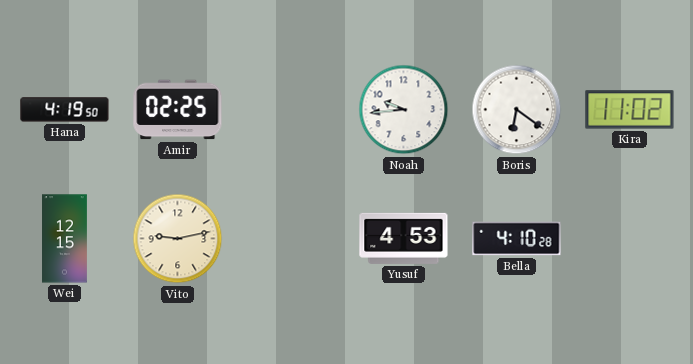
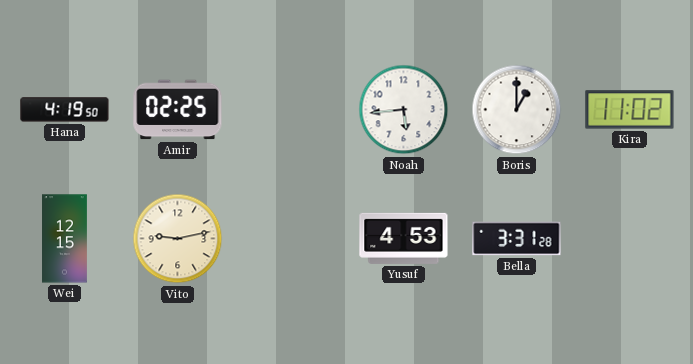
Noah: 9:44 -> 5:44 (404, 110)
Boris: 6:21 -> 1:00 (517, 110)
Bella: 4:10 -> 3:31 (517, 239)
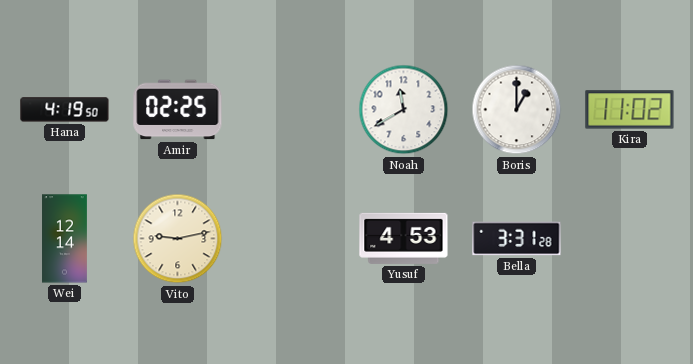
Noah: 5:44 -> 11:40 (404, 110)
Wei: 12:15 -> 12:14 (65, 239)
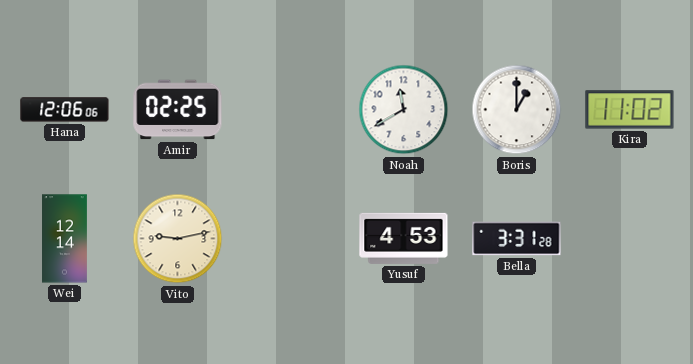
Hana: 4:19 -> 12:06 (65, 110)
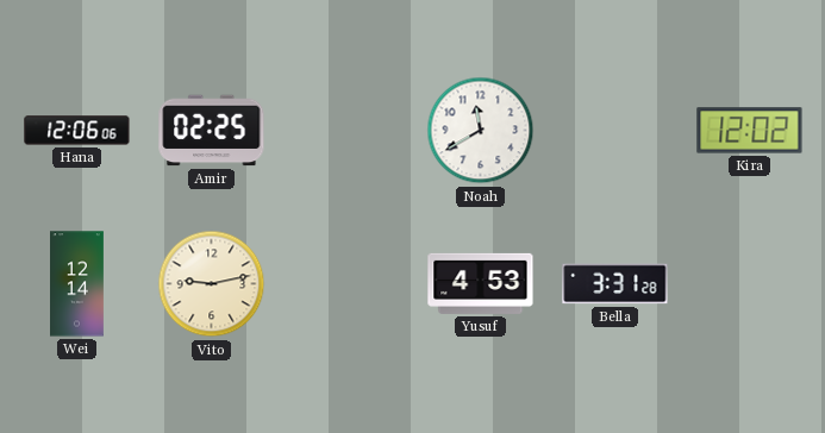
Boris: 1:00 -> none (517, 110)
Kira: 11:02 -> 12:02 (750, 131)
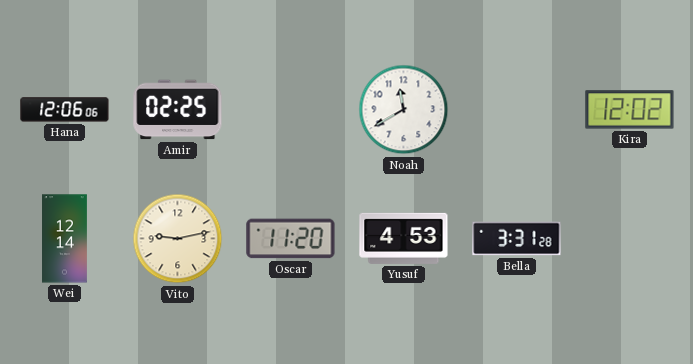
Oscar: none -> 11:20 (291, 239)
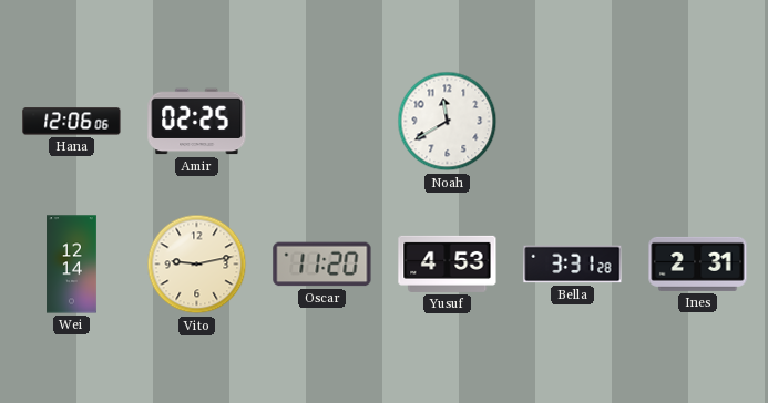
Kira: 12:02 -> none (630, 110)
Ines: none -> 2:31 (698, 263)
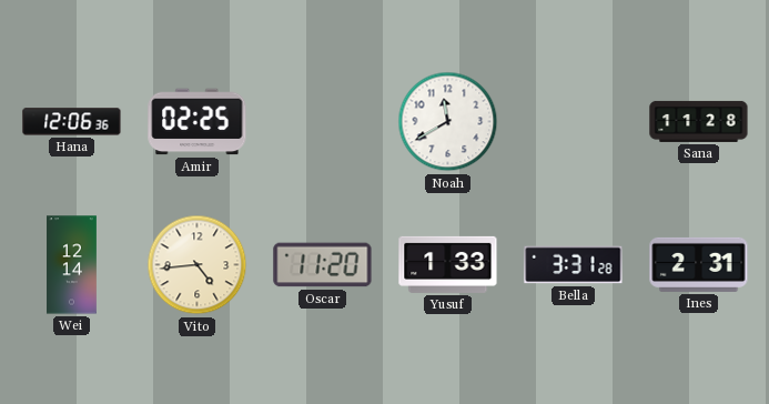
Hana: 12:06:06 -> 12:06:36 (72, 122)
Sana: none -> 11:28 (699, 121)
Vito: 9:13 -> 4:44 (198, 265)
Yusuf: 4:53 -> 1:33 (448, 264)
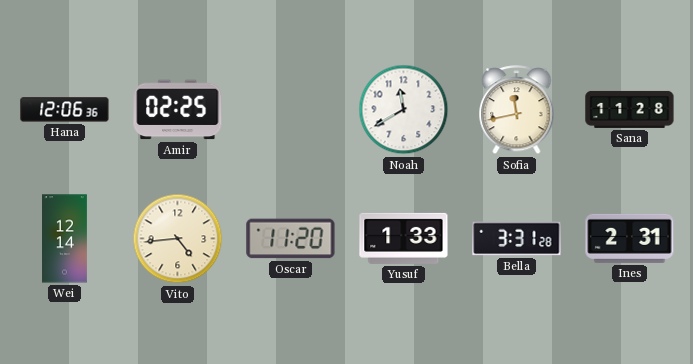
Sofia: none -> 11:43 (517, 110)
